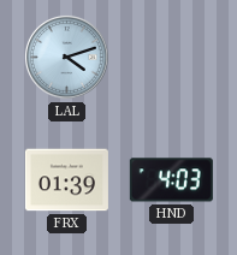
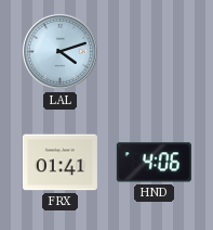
FRX: 01:39 -> 01:41 (59, 163)
HND: 4:03 -> 4:06 (154, 163)
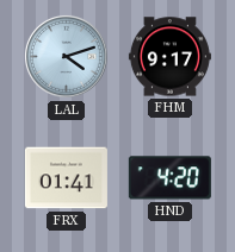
FHM: none -> 9:17 (169, 57)
HND: 4:06 -> 4:20 (169, 178)
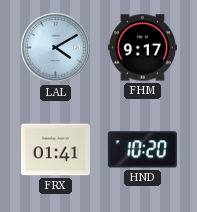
LAL: 4:12 -> 4:10 (55, 47)
HND: 4:20 -> 10:20 (142, 150)
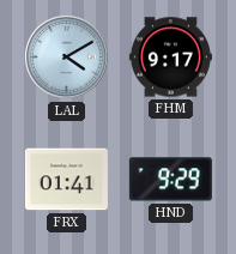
HND: 10:20 -> 9:29 (170, 180)
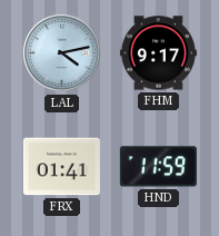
LAL: 4:10 -> 4:13 (61, 52)
HND: 9:29 -> 11:59 (158, 167)
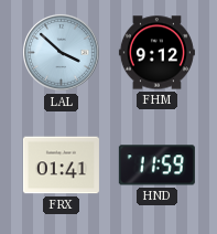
LAL: 4:13 -> 3:52 (61, 52)
FHM: 9:17 -> 9:12 (156, 53)
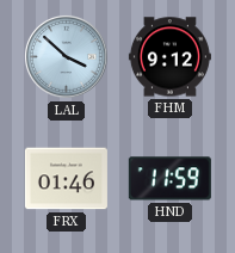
FRX: 01:41 -> 01:46 (66, 179)
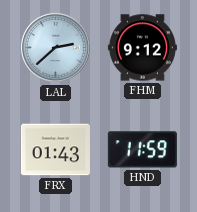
LAL: 3:52 -> 2:38 (55, 47)
FRX: 01:46 -> 01:43 (55, 150)
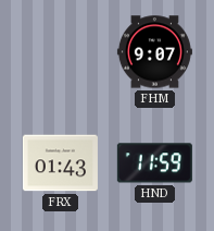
LAL: 2:38 -> none (55, 47)
FHM: 9:12 -> 9:07 (154, 52)
